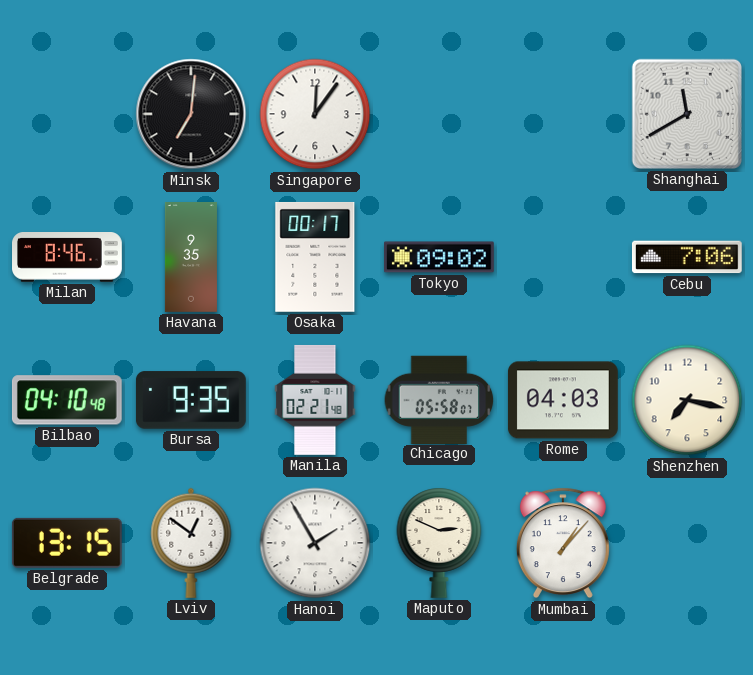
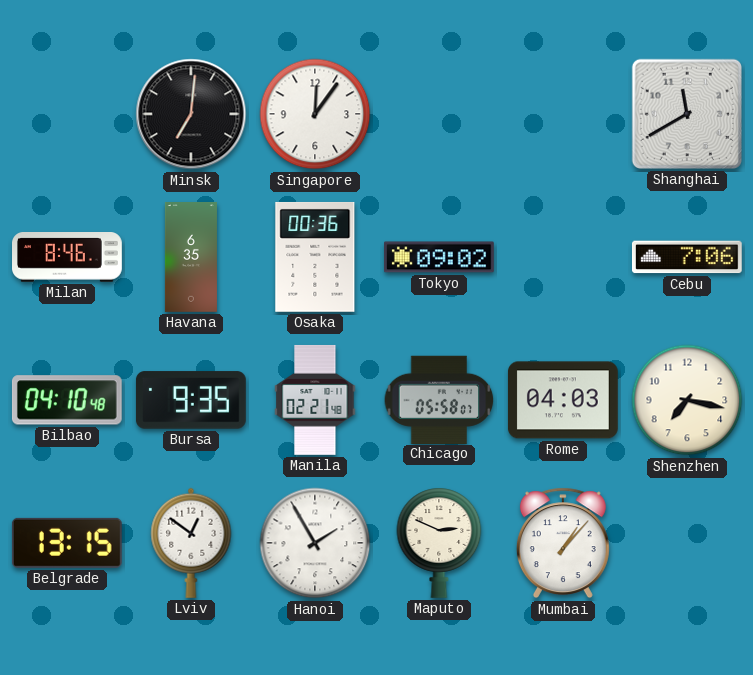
Havana: 9:35 -> 6:35 (191, 257)
Osaka: 00:17 -> 00:36 (315, 257)
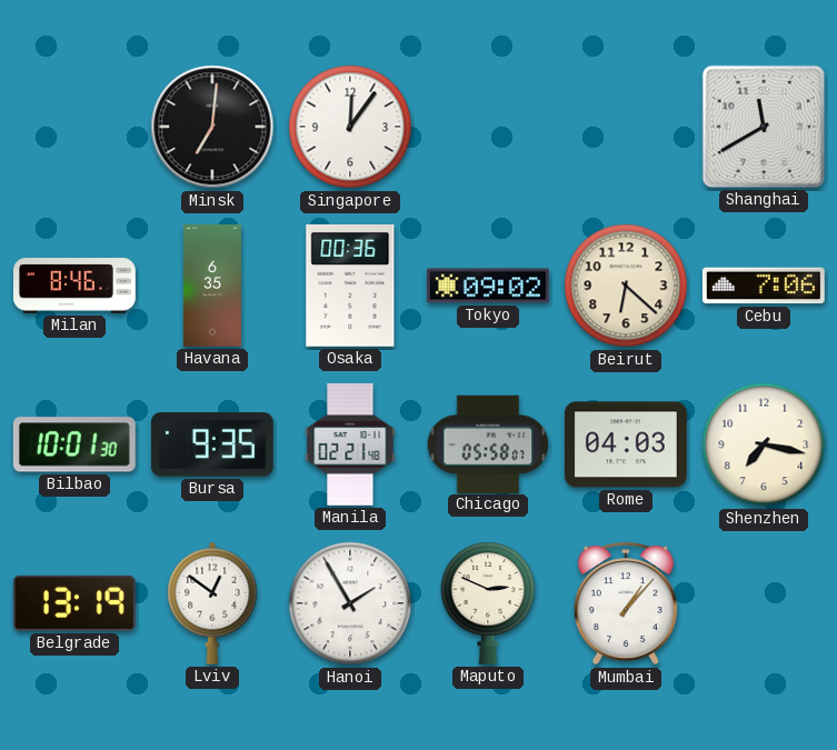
Beirut: none -> 6:22 (626, 286)
Bilbao: 04:10 -> 10:01 (74, 444)
Belgrade: 13:15 -> 13:19 (74, 603)
